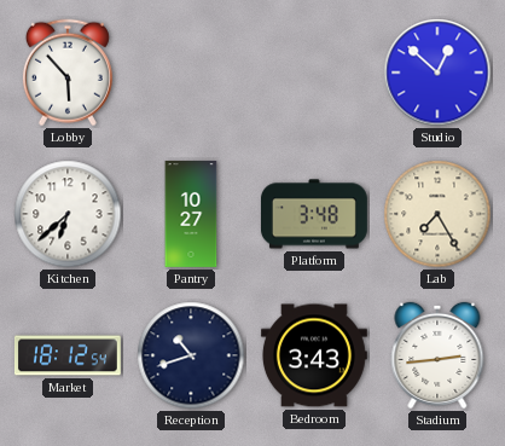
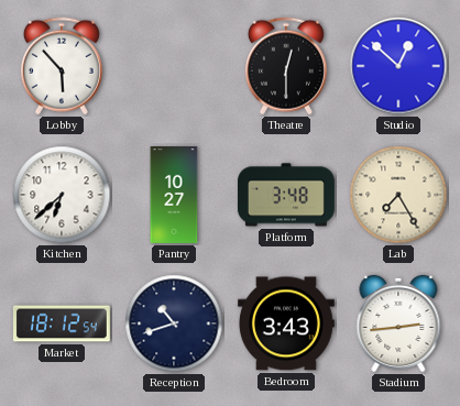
Theatre: none -> 12:30 (286, 66)
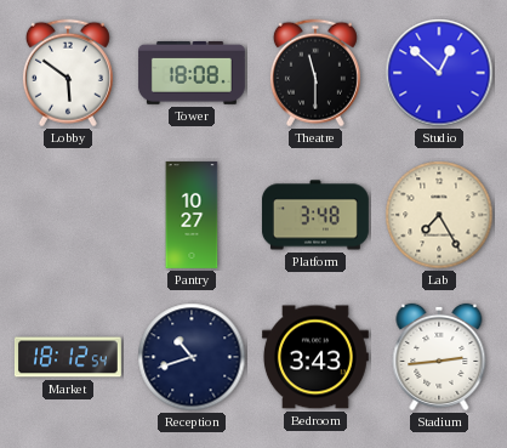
Lobby: 5:53 -> 5:51 (68, 73)
Tower: none -> 18:08 (192, 73)
Theatre: 12:30 -> 11:30 (315, 73)
Kitchen: 6:38 -> none (62, 195)
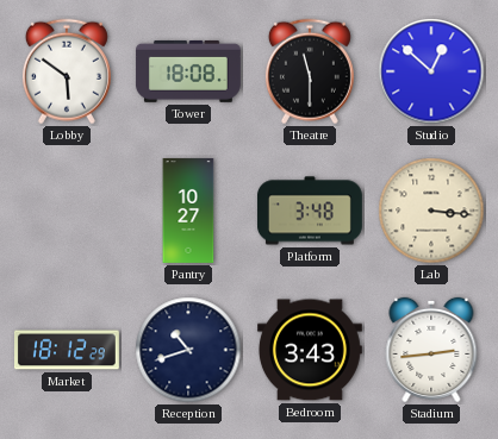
Lab: 7:25 -> 3:16 (431, 211)
Market: 18:12:54 -> 18:12:29 (67, 350)
